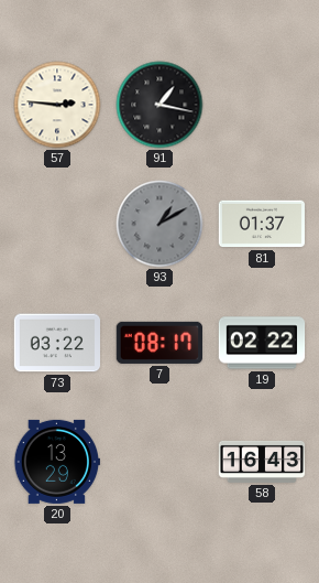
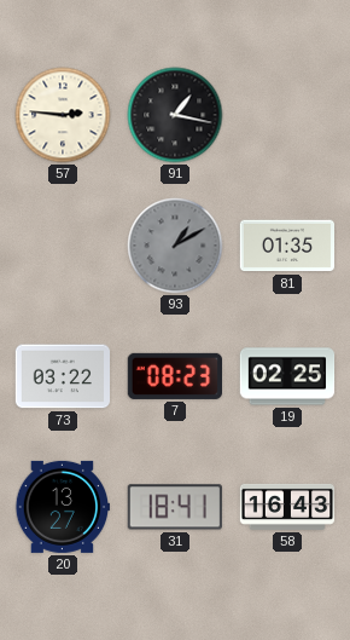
81: 01:37 -> 01:35 (287, 246)
7: 08:17 -> 08:23 (174, 376)
19: 02:22 -> 02:25 (287, 376)
20: 13:29 -> 13:27 (62, 507)
31: none -> 18:41 (175, 507)
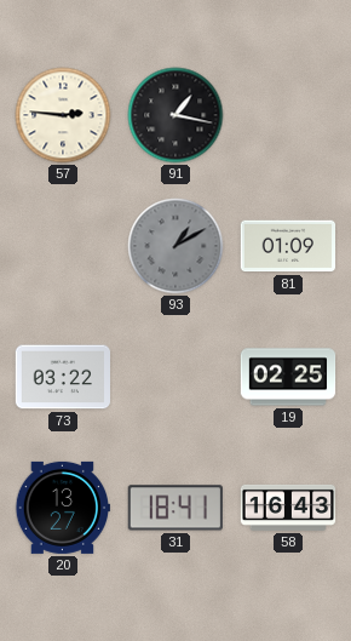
81: 01:35 -> 01:09 (288, 246)
7: 08:23 -> none (174, 376)
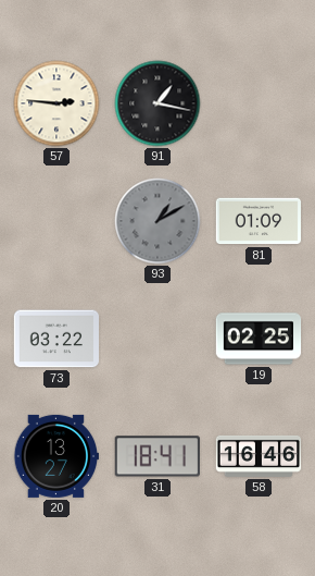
58: 16:43 -> 16:46 (259, 456)
